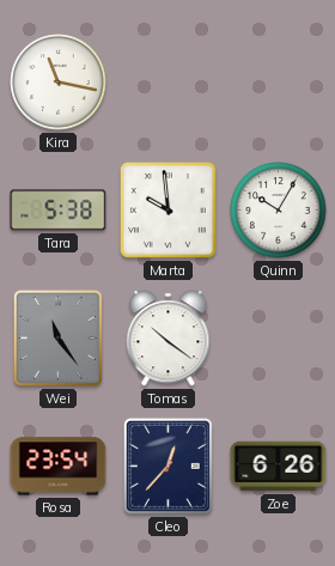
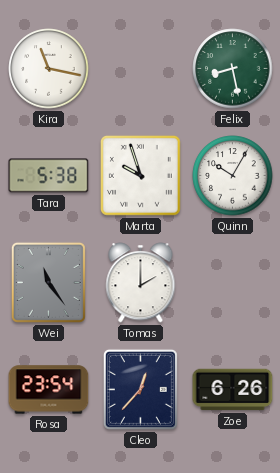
Felix: none -> 8:28 (233, 69)
Marta: 9:59 -> 9:57 (140, 175)
Tomas: 10:21 -> 2:00 (141, 283)
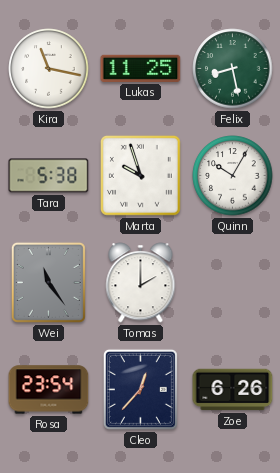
Lukas: none -> 11:25 (141, 68)
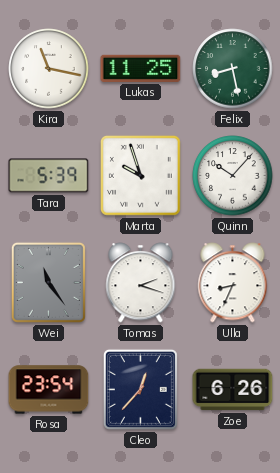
Tara: 5:38 -> 5:39 (49, 176)
Quinn: 10:05 -> 10:07 (233, 176)
Tomas: 2:00 -> 2:18 (141, 283)
Ulla: none -> 8:34 (233, 283)
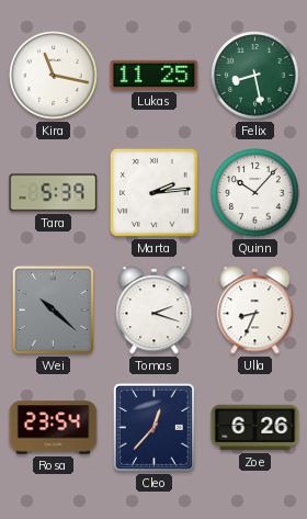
Marta: 9:57 -> 2:14 (153, 192)
Wei: 11:24 -> 10:22 (53, 309)
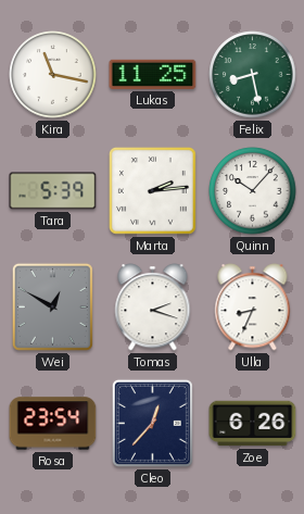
Wei: 10:22 -> 12:50 (52, 306)
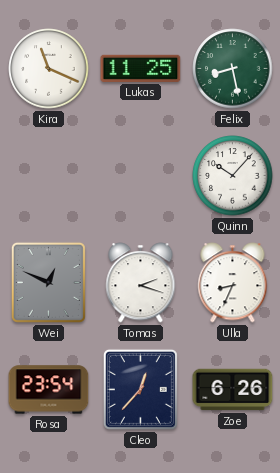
Kira: 11:17 -> 11:19 (49, 69)
Tara: 5:39 -> none (53, 191)
Marta: 2:14 -> none (152, 190)
Wei: 12:50 -> 12:49 (48, 282)
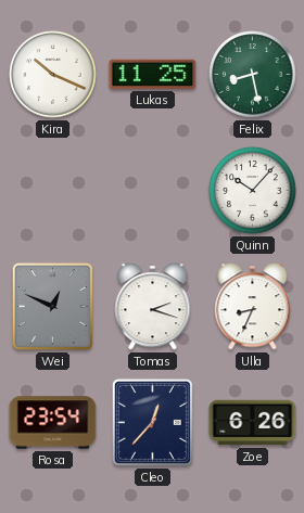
Kira: 11:19 -> 10:19 (53, 75)
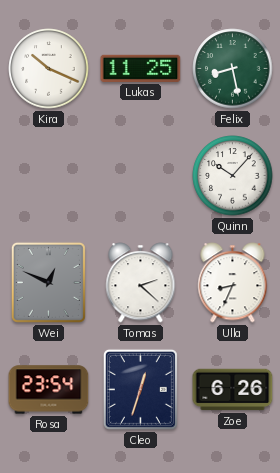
Tomas: 2:18 -> 2:22 (141, 283)
Cleo: 12:37 -> 12:33 (140, 389)
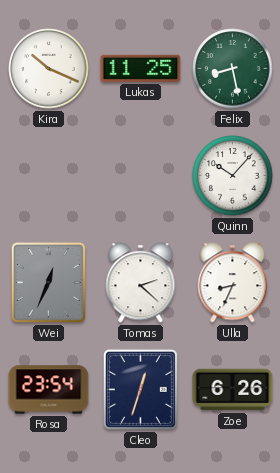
Wei: 12:49 -> 12:34 (48, 282)
